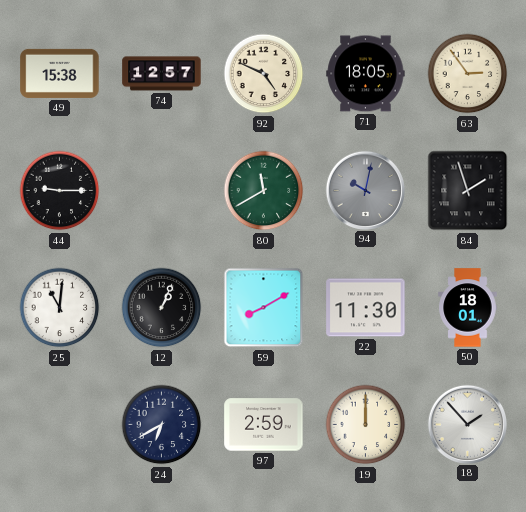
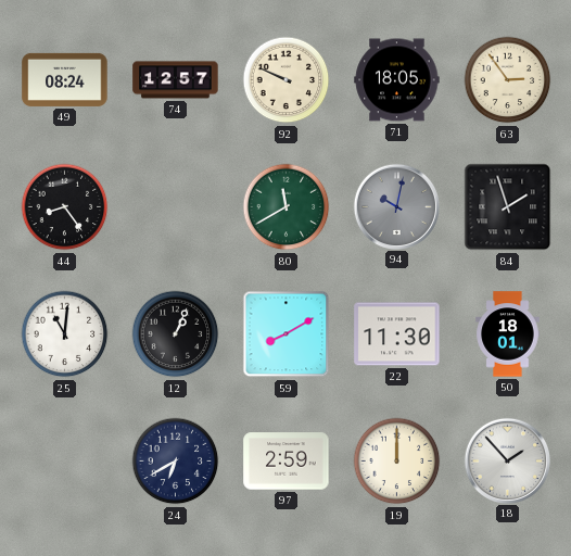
49: 15:38 -> 08:24 (65, 79)
92: 4:49 -> 9:49 (287, 80)
44: 9:15 -> 8:24 (65, 207)
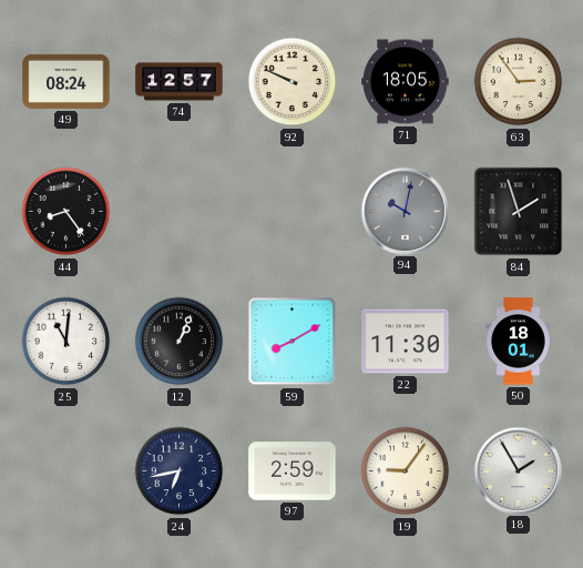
80: 11:40 -> none (287, 207)
24: 6:40 -> 6:43 (180, 471)
19: 12:00 -> 9:06 (406, 471)
18: 1:53 -> 1:55 (518, 470)
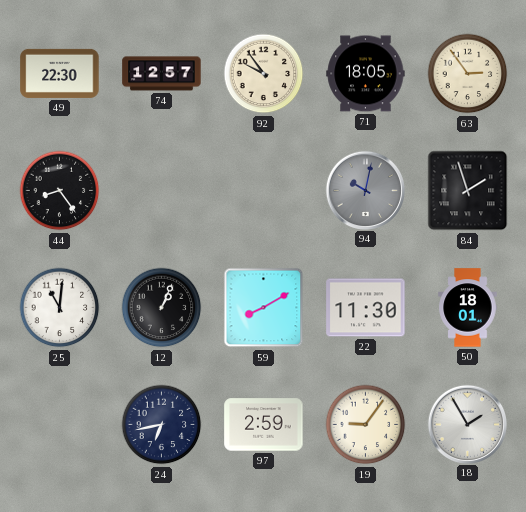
49: 08:24 -> 22:30 (60, 73)
92: 9:49 -> 9:54 (264, 74)
